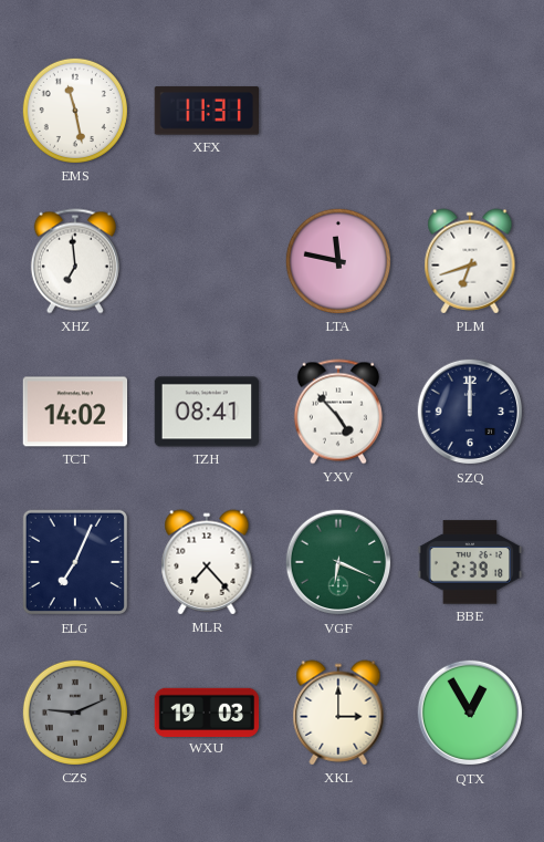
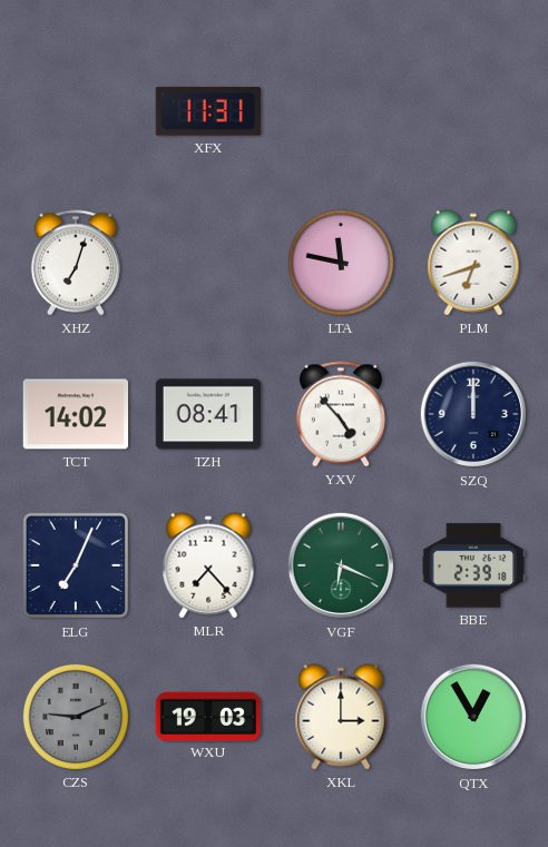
EMS: 11:28 -> none (75, 111)
XHZ: 6:59 -> 7:03 (76, 263)
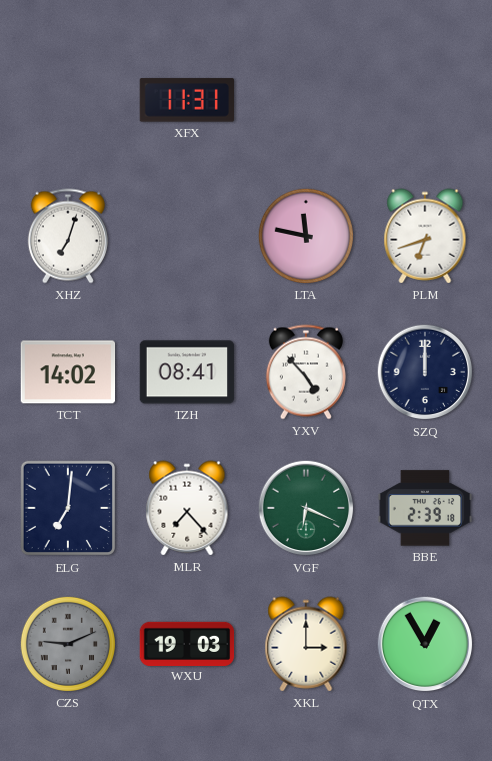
ELG: 7:04 -> 7:01 (68, 508)
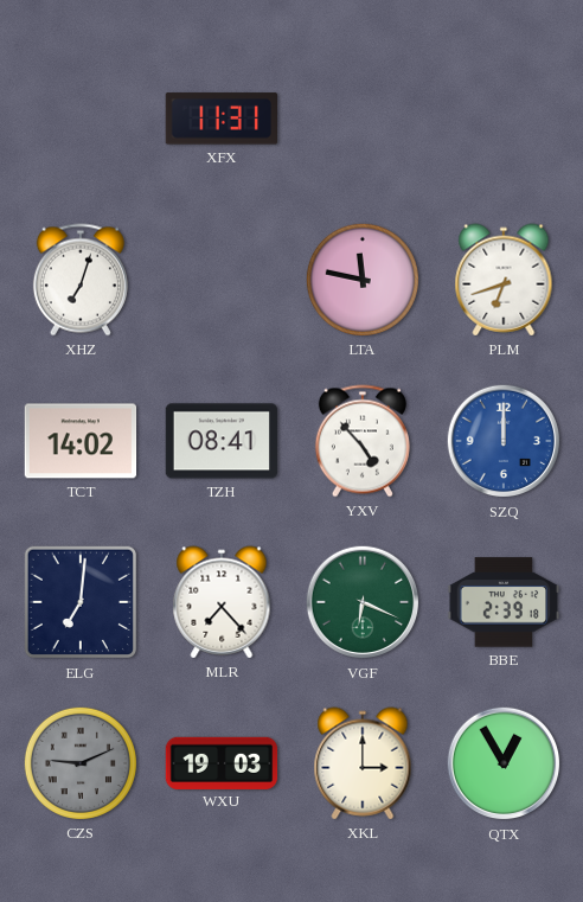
SZQ dial: navy -> blue (504, 441)
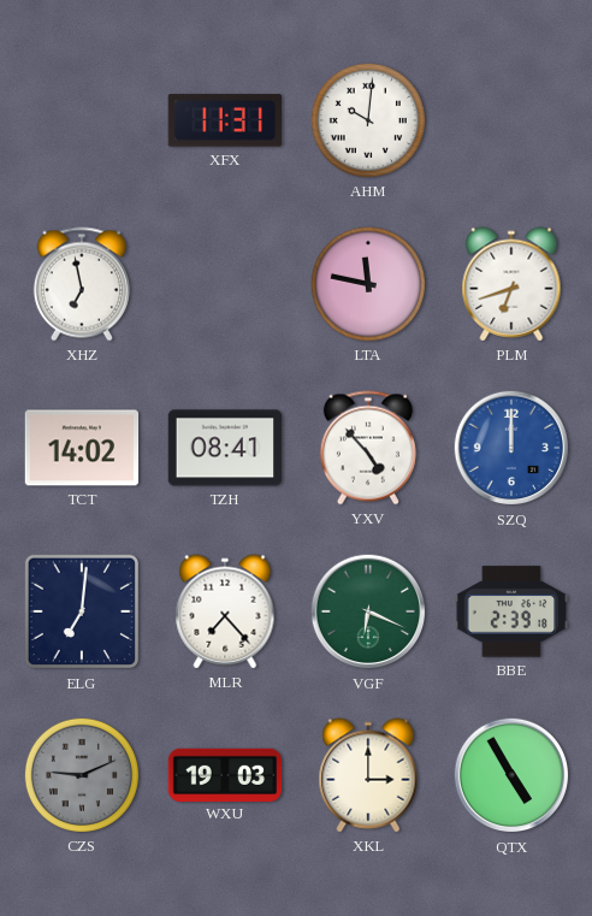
AHM: none -> 10:01 (368, 120)
XHZ: 7:03 -> 6:58 (82, 284)
QTX: 12:55 -> 4:55 (511, 775)
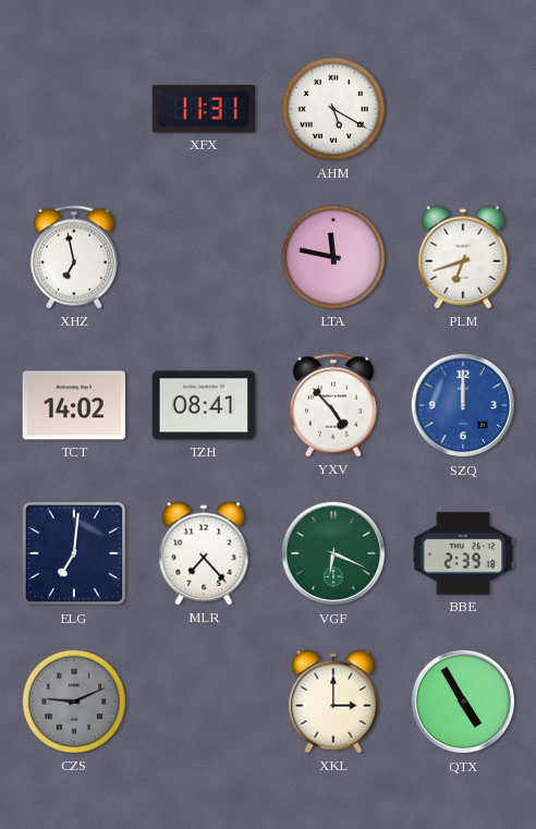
AHM: 10:01 -> 5:20 (333, 109)
WXU: 19:03 -> none (225, 774)
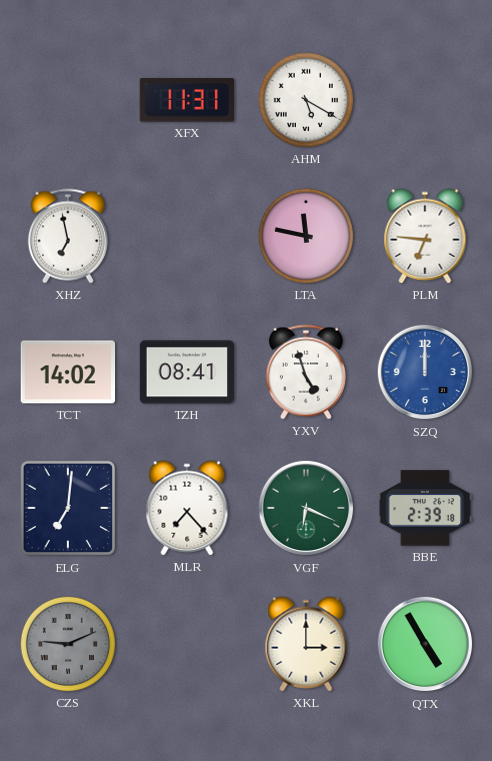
PLM: 6:42 -> 6:46 (425, 236)
YXV: 4:53 -> 4:57 (306, 372)
